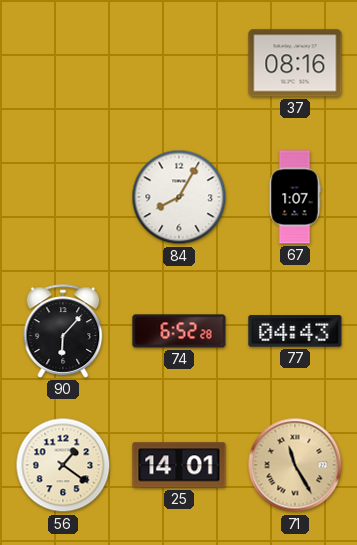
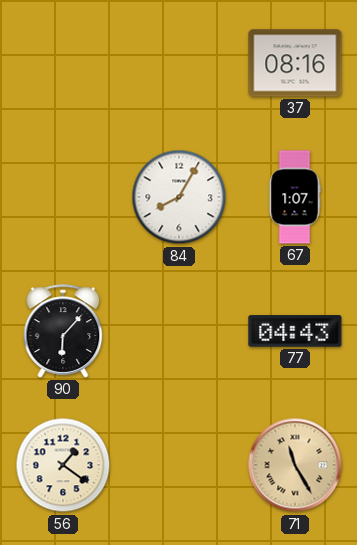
74: 6:52 -> none (179, 331)
25: 14:01 -> none (179, 465)
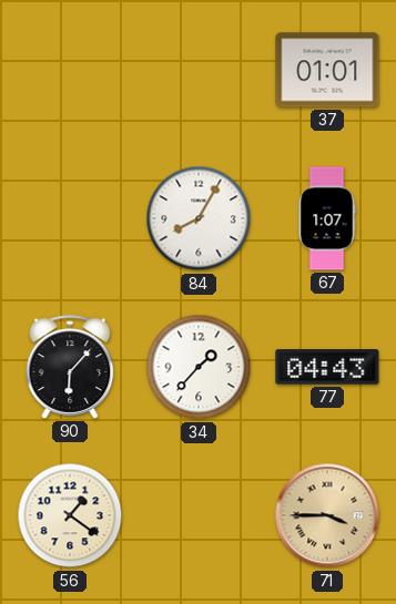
37: 08:16 -> 01:01 (327, 70)
34: none -> 1:37 (199, 367)
71: 11:25 -> 3:45 (327, 515)
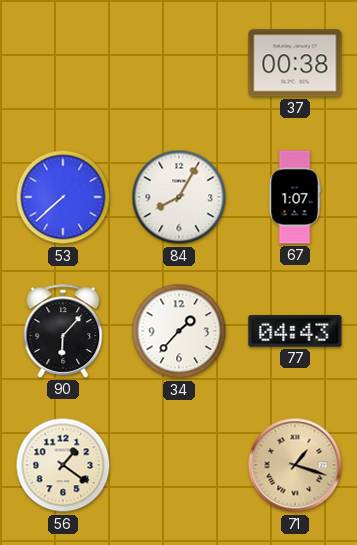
37: 01:01 -> 00:38 (295, 63)
53: none -> 7:38 (63, 197)
71: 3:45 -> 1:18 (295, 465)
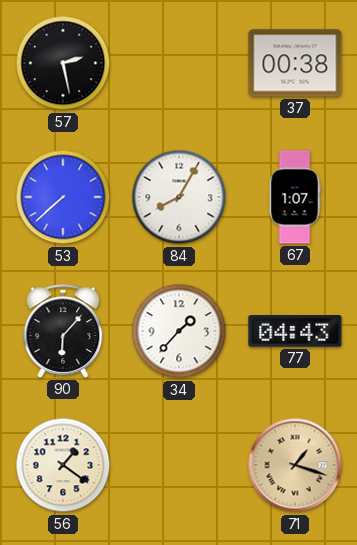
57: none -> 2:28 (63, 63)
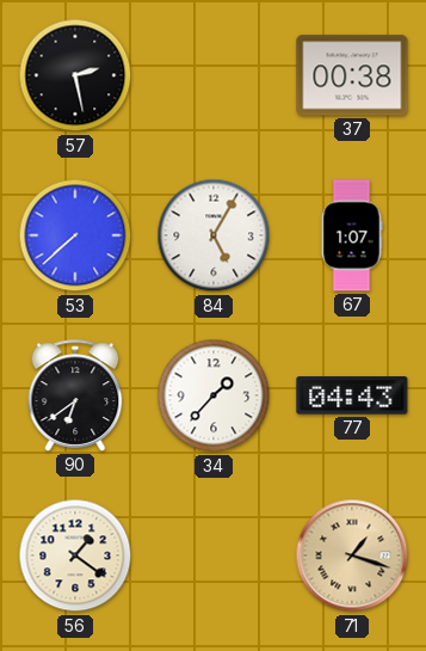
84: 8:05 -> 5:05 (214, 235)
90: 6:07 -> 6:39 (75, 395)
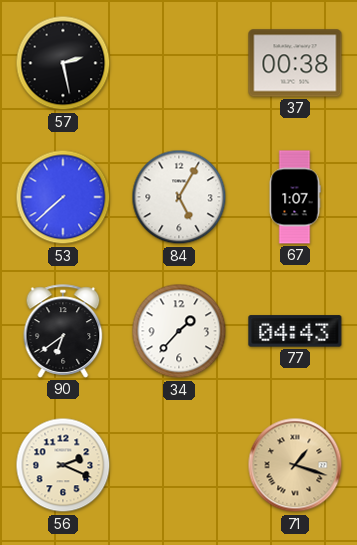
56: 1:21 -> 2:19 (63, 465)
